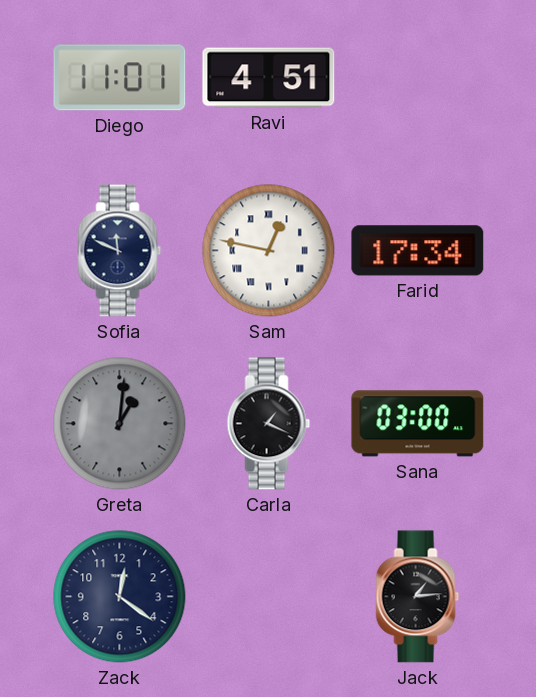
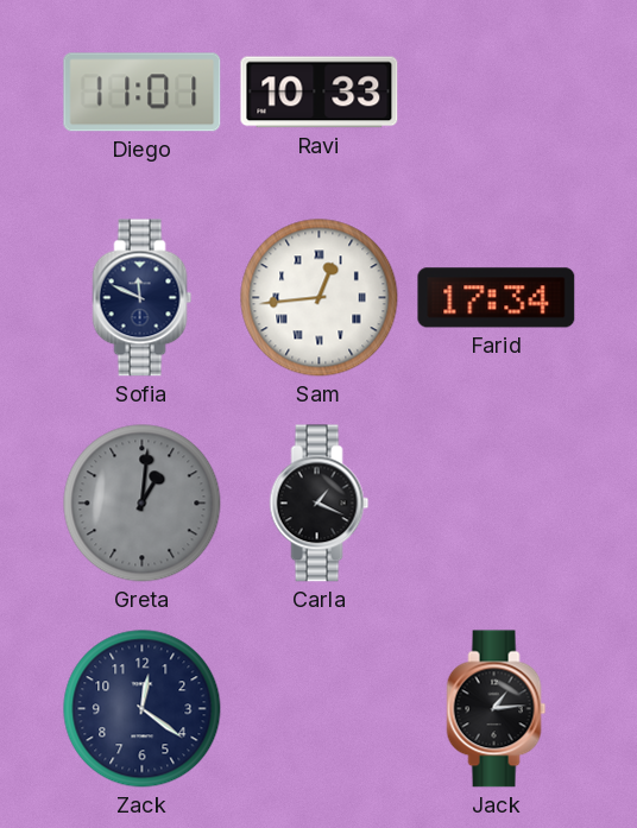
Ravi: 4:51 -> 10:33 (320, 93)
Sam: 12:47 -> 12:44 (320, 298)
Sana: 03:00 -> none (418, 424)
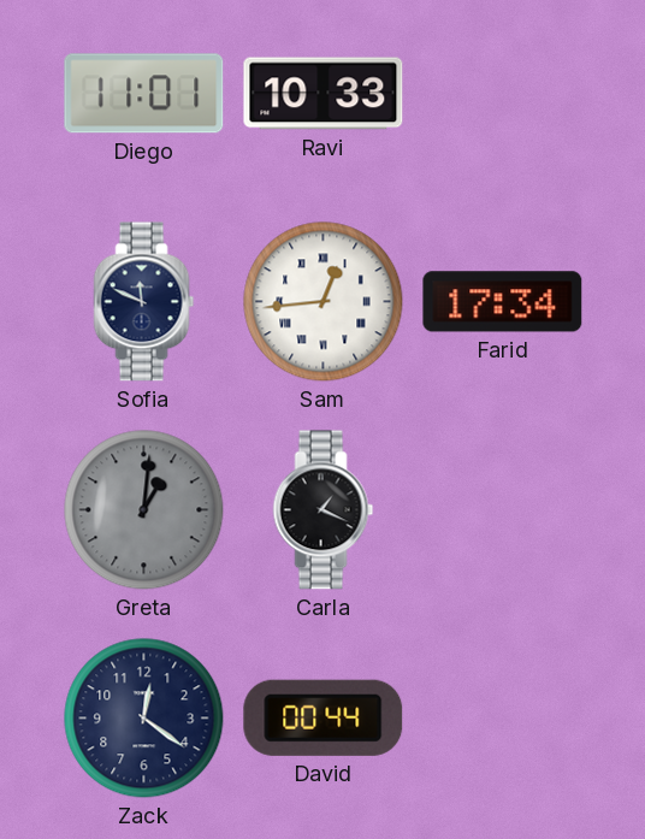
David: none -> 00:44 (324, 717)
Jack: 1:14 -> none (497, 709)
